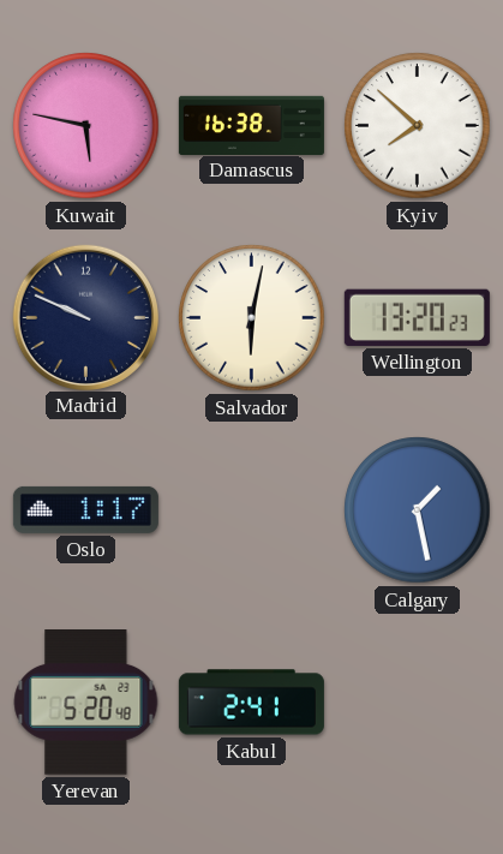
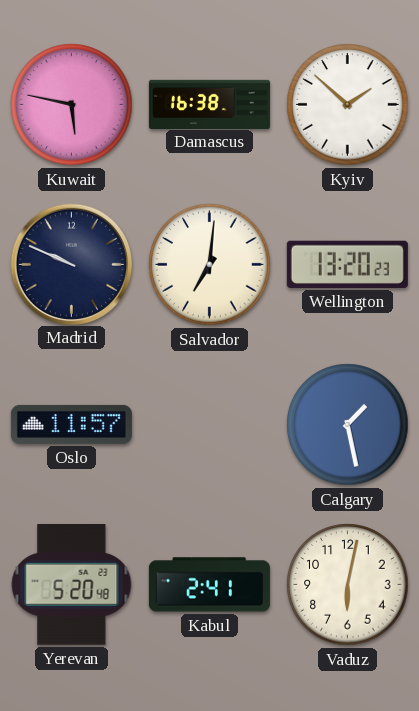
Kyiv: 7:52 -> 1:52 (348, 105)
Salvador: 6:02 -> 7:01 (210, 265)
Oslo: 1:17 -> 11:57 (71, 424)
Vaduz: none -> 6:02 (348, 585)
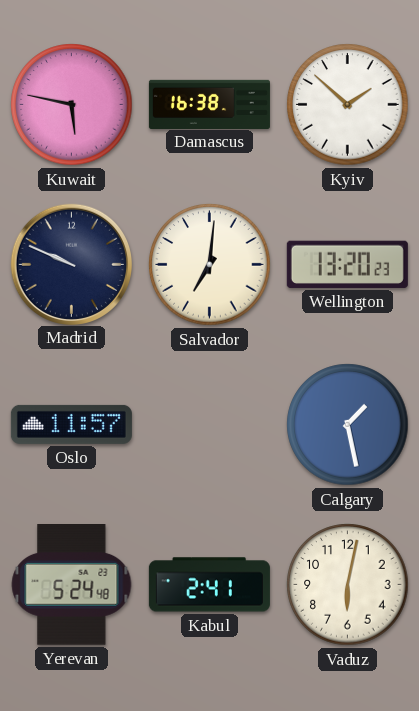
Yerevan: 5:20 -> 5:24 (72, 585)
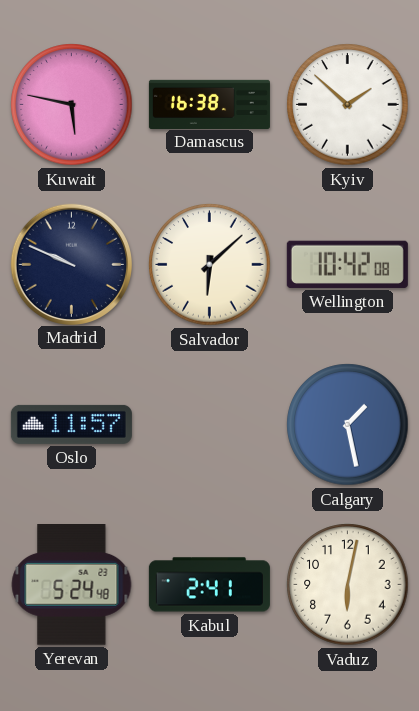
Salvador: 7:01 -> 6:08 (210, 265)
Wellington: 13:20 -> 10:42 (347, 264)
